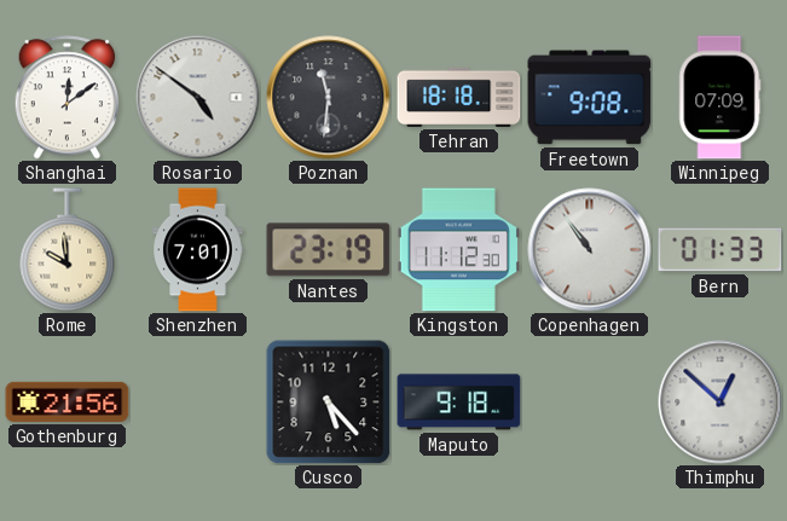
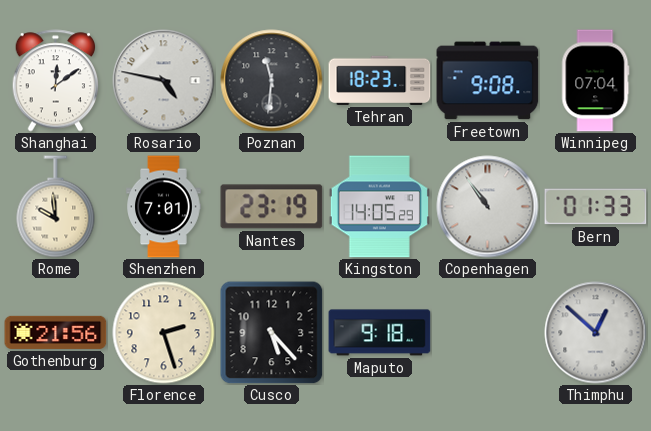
Rosario: 4:51 -> 4:47 (164, 81)
Tehran: 18:18 -> 18:23 (380, 80)
Winnipeg: 07:09 -> 07:04 (595, 81)
Kingston: 11:12 -> 14:05 (379, 207)
Florence: none -> 2:27 (164, 333)
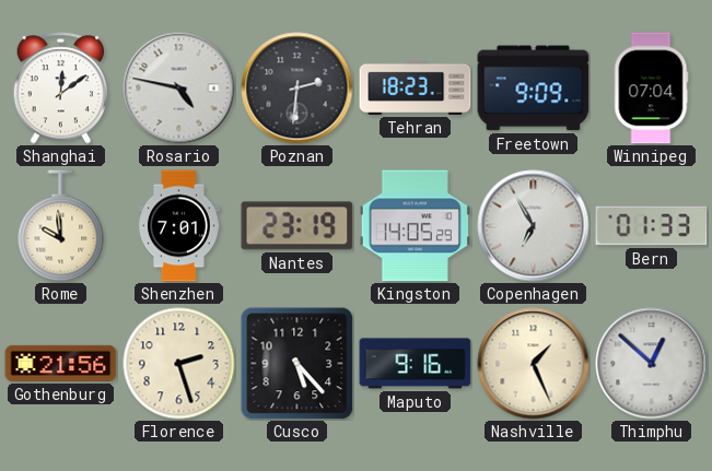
Poznan: 11:31 -> 2:31 (297, 89)
Freetown: 9:08 -> 9:09 (534, 89)
Copenhagen: 10:54 -> 6:55 (534, 226)
Maputo: 9:18 -> 9:16 (416, 364)
Nashville: none -> 1:26 (534, 364)
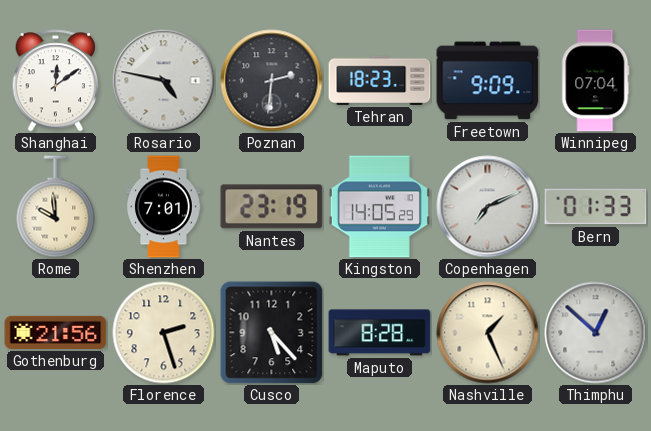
Copenhagen: 6:55 -> 7:11 (488, 207)
Maputo: 9:16 -> 8:28 (380, 333)
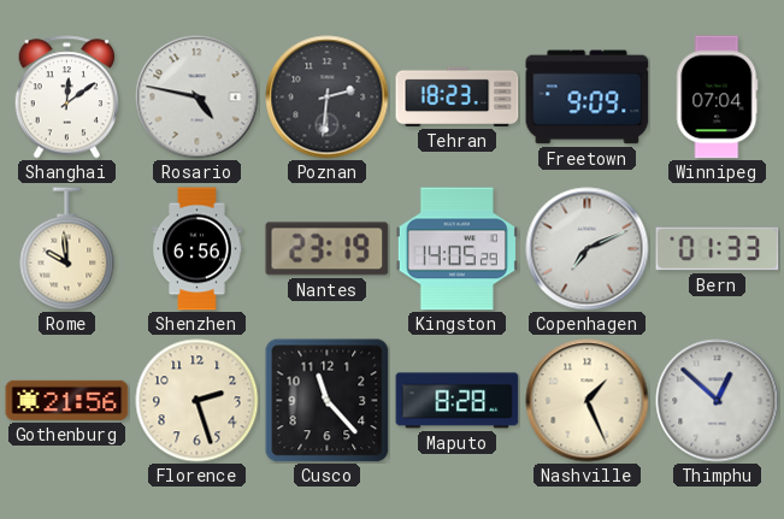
Shenzhen: 7:01 -> 6:56 (198, 249)
Cusco: 5:23 -> 11:23 (328, 401)
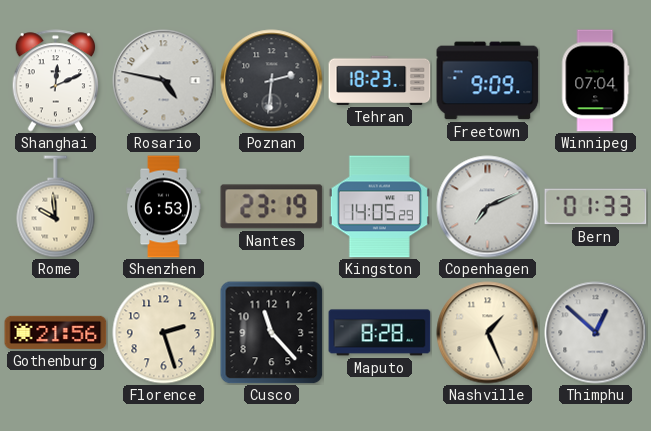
Shanghai: 12:09 -> 12:11 (56, 81)
Shenzhen: 6:56 -> 6:53 (164, 207)
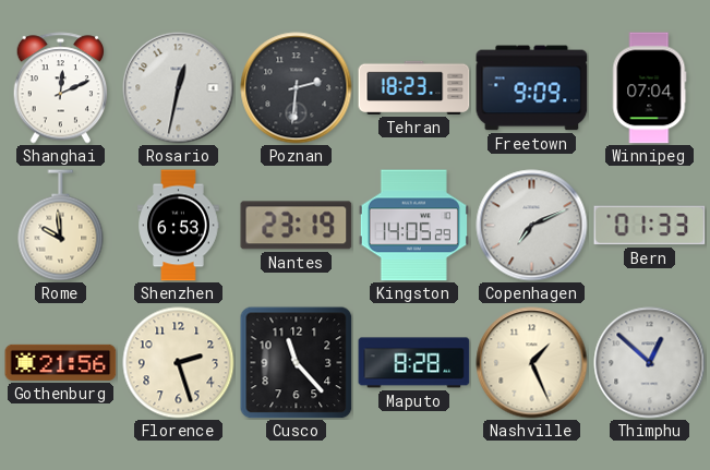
Rosario: 4:47 -> 12:32 (179, 88)
